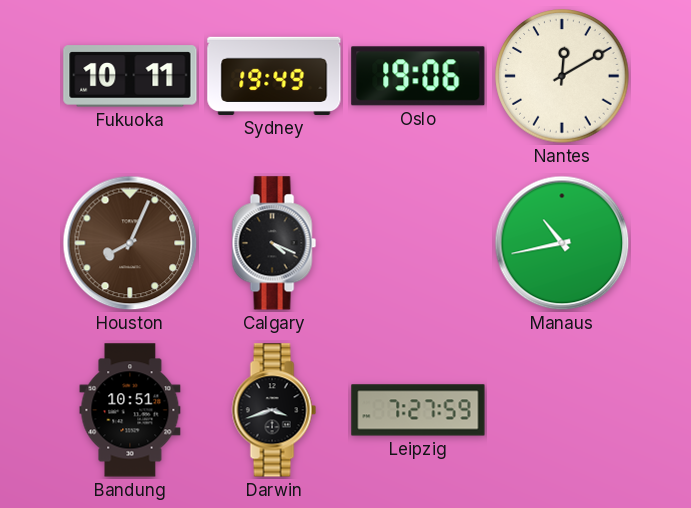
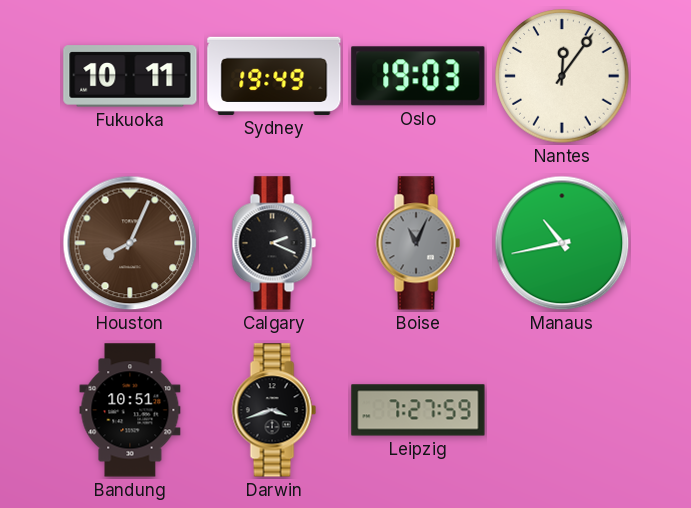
Oslo: 19:06 -> 19:03 (418, 76)
Nantes: 12:10 -> 12:06 (562, 76)
Calgary: 4:19 -> 2:19 (274, 243)
Boise: none -> 11:04 (418, 243)
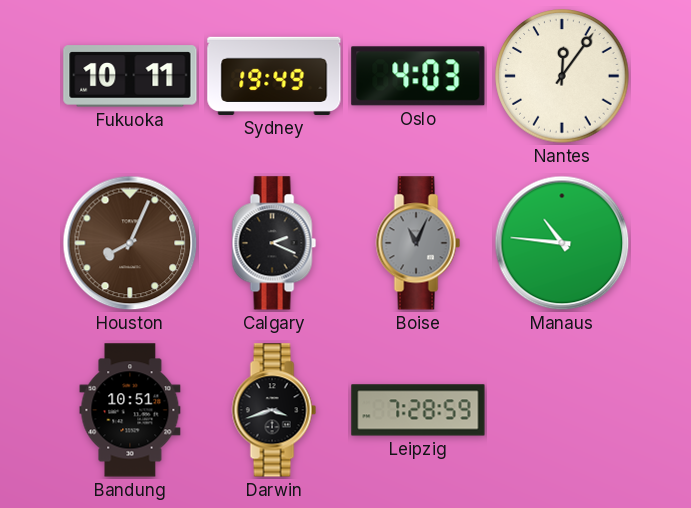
Oslo: 19:03 -> 4:03 (418, 76)
Manaus: 10:43 -> 10:46 (562, 243)
Leipzig: 7:27 -> 7:28 (418, 410)
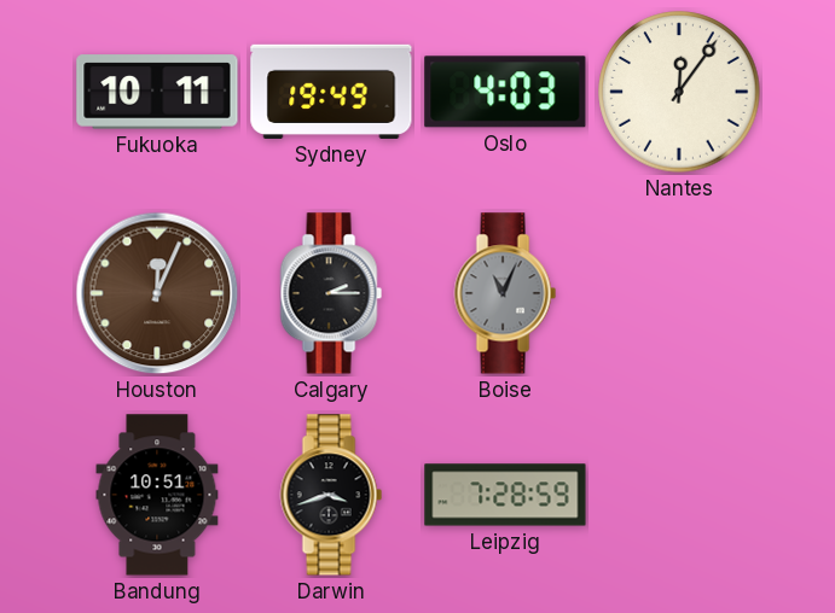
Houston: 8:04 -> 12:04 (157, 293)
Calgary: 2:19 -> 2:15 (331, 293)
Manaus: 10:46 -> none (562, 243)
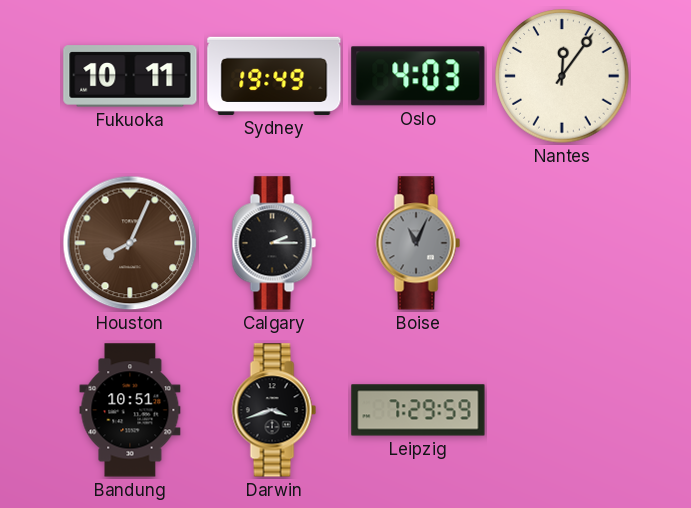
Houston: 12:04 -> 8:04 (130, 243)
Leipzig: 7:28 -> 7:29 (418, 410)
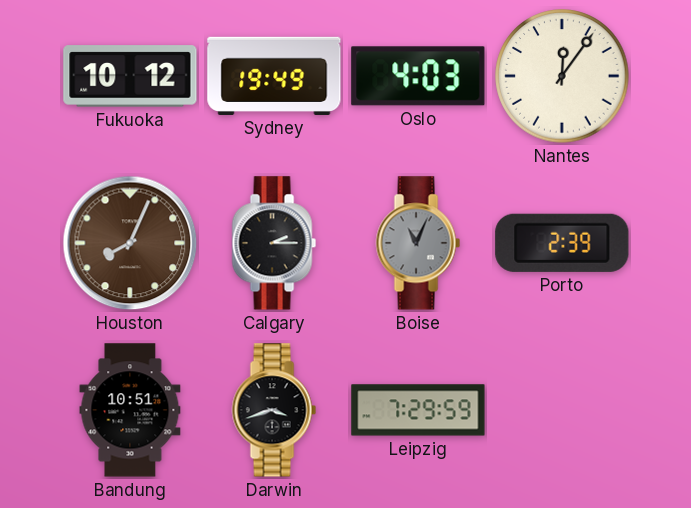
Fukuoka: 10:11 -> 10:12 (130, 76)
Porto: none -> 2:39 (562, 243)
